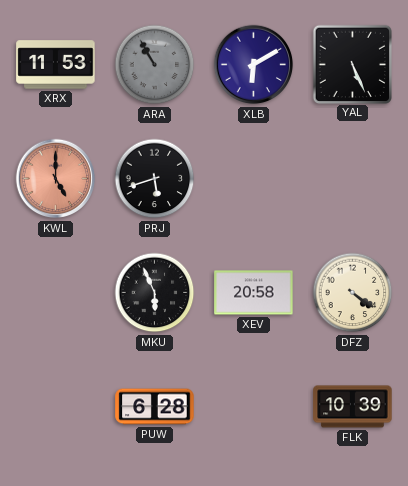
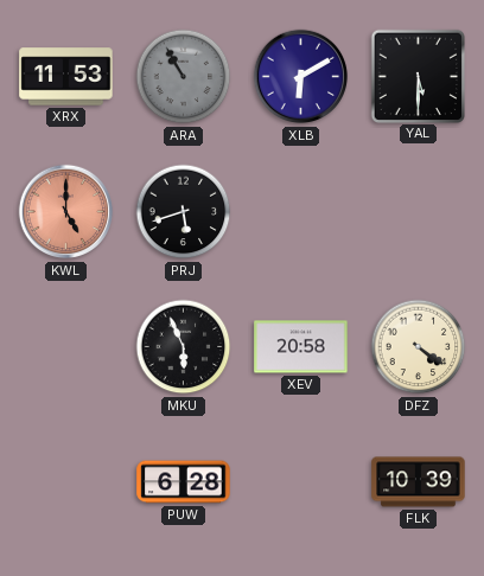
YAL: 5:26 -> 5:30 (418, 76)
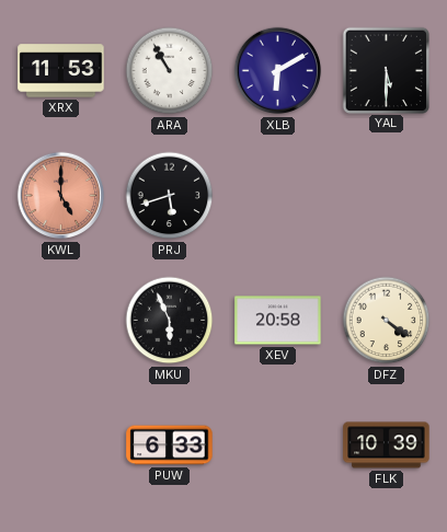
ARA dial: grey -> white (170, 71)
PUW: 6:28 -> 6:33 (170, 446)
